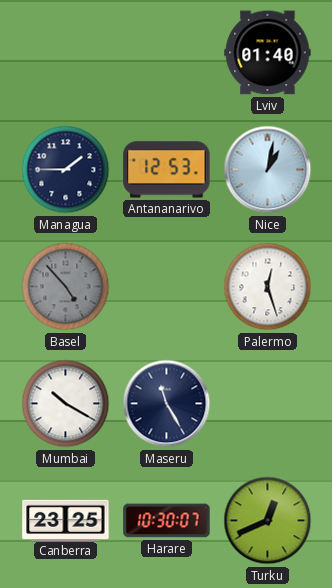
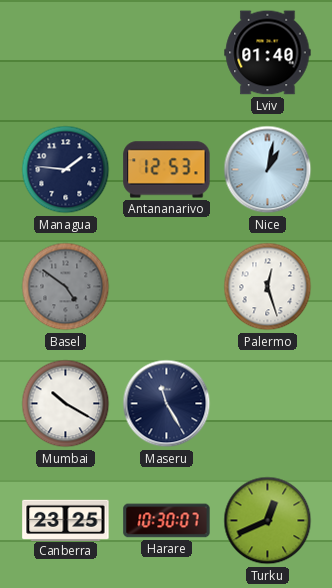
Managua: 1:45 -> 1:46 (66, 170)
Basel: 4:53 -> 4:51 (66, 287)
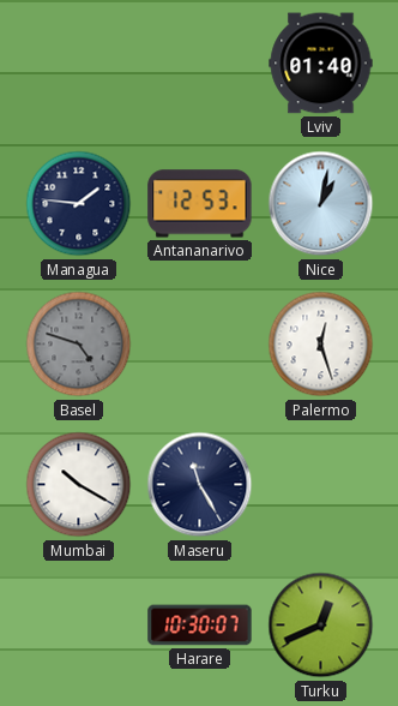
Basel: 4:51 -> 4:48 (79, 345)
Canberra: 23:25 -> none (66, 520)
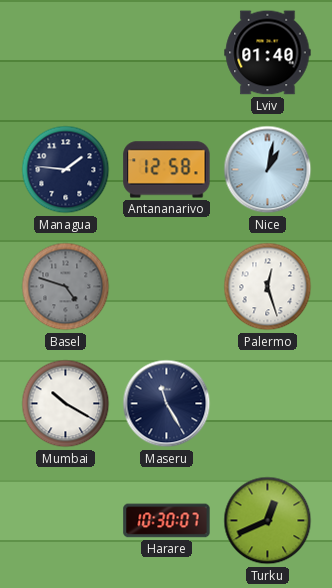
Antananarivo: 12:53 -> 12:58 (167, 170)
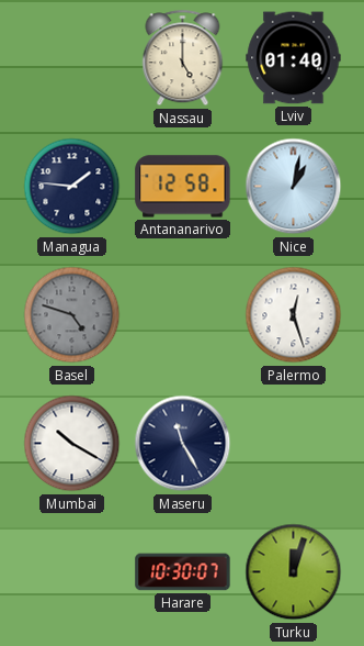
Nassau: none -> 5:00 (183, 58)
Turku: 12:41 -> 12:03 (294, 572)
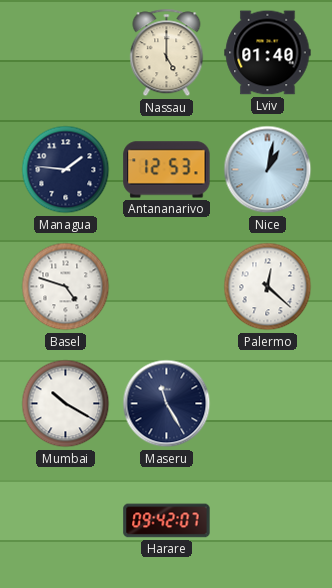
Antananarivo: 12:58 -> 12:53 (167, 170)
Basel dial: grey -> white (66, 287)
Palermo: 12:27 -> 12:22 (268, 287)
Harare: 10:30 -> 09:42 (167, 521)
Turku: 12:03 -> none (294, 572)
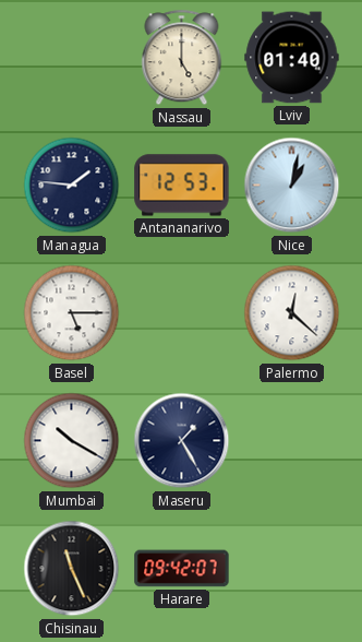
Basel: 4:48 -> 5:15 (72, 313)
Maseru: 11:25 -> 1:25 (182, 441)
Chisinau: none -> 11:26 (72, 569)
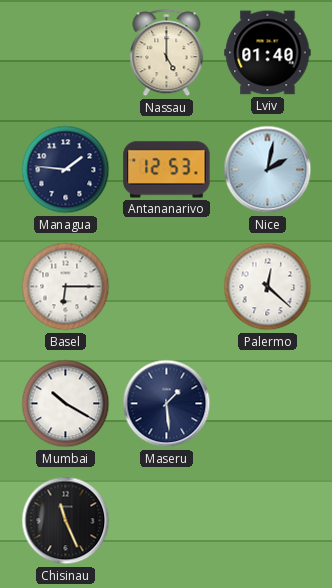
Nice: 1:02 -> 2:02 (268, 170)
Basel: 5:15 -> 6:15 (66, 287)
Maseru: 1:25 -> 1:29 (167, 404)
Harare: 09:42 -> none (182, 569)
